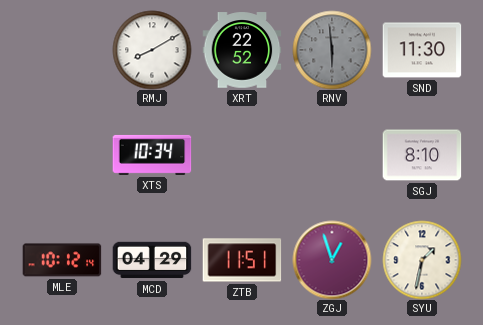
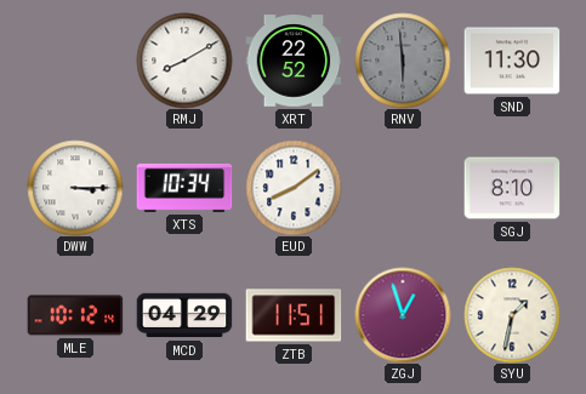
DWW: none -> 3:15 (75, 188)
EUD: none -> 8:09 (294, 188)
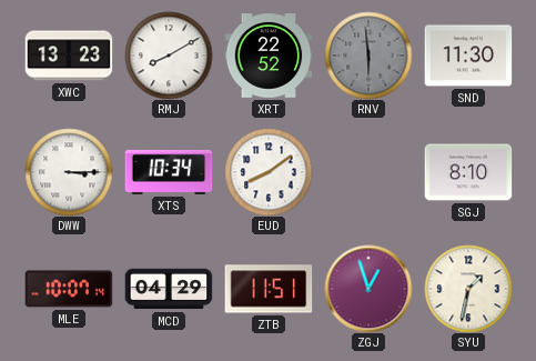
XWC: none -> 13:23 (69, 56)
MLE: 10:12 -> 10:07 (69, 289)
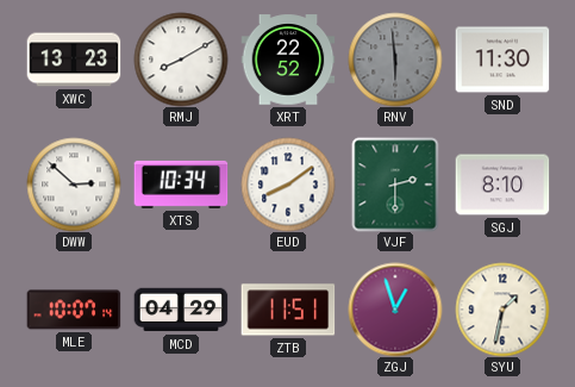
DWW: 3:15 -> 2:52 (74, 185)
VJF: none -> 2:30 (395, 185)
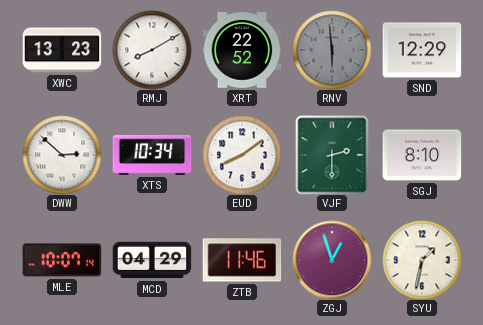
SND: 11:30 -> 12:29 (422, 50)
ZTB: 11:51 -> 11:46 (242, 260)
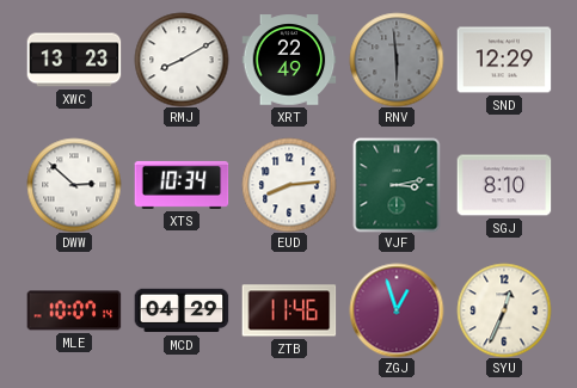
XRT: 22:52 -> 22:49 (289, 60)
EUD: 8:09 -> 8:14 (289, 185)
VJF: 2:30 -> 3:13 (397, 185)
SYU: 1:32 -> 12:34 (504, 310)
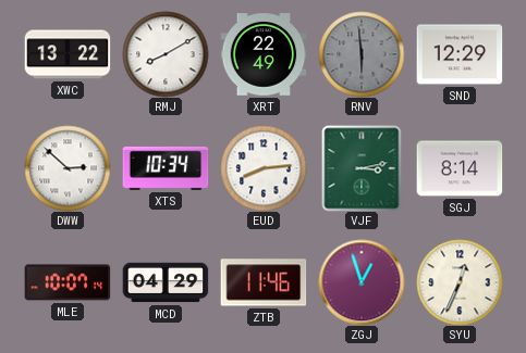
XWC: 13:23 -> 13:22 (68, 54)
SGJ: 8:10 -> 8:14 (460, 168)
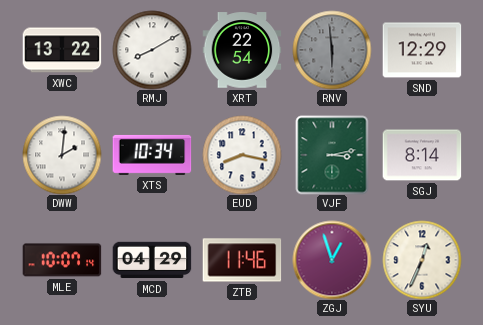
XRT: 22:49 -> 22:54 (242, 50)
DWW: 2:52 -> 2:01 (62, 155)
EUD: 8:14 -> 8:17 (242, 155)
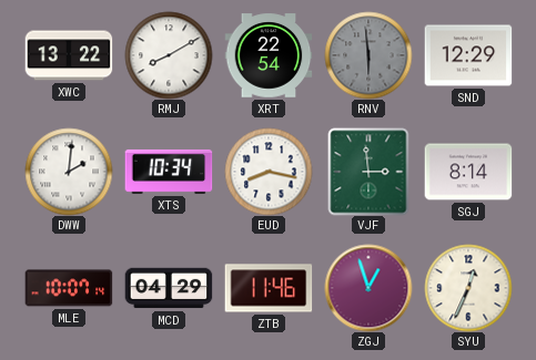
VJF: 3:13 -> 2:59 (368, 172)
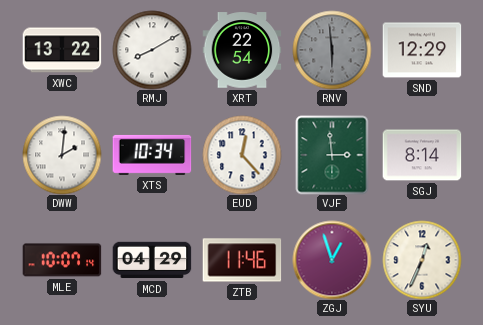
EUD: 8:17 -> 12:23 (242, 155)
